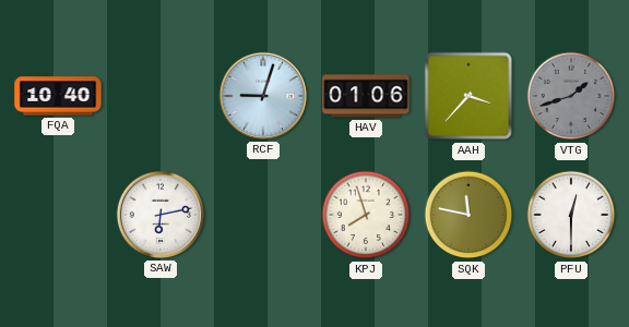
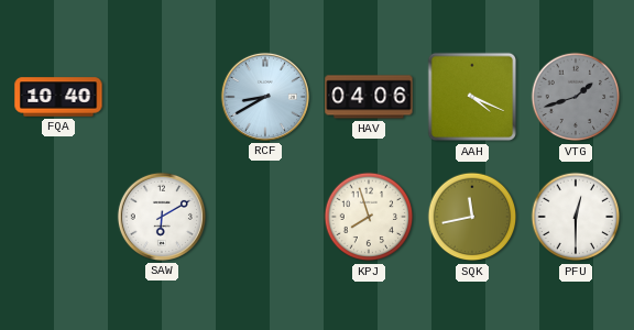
RCF: 9:03 -> 8:40 (265, 97)
HAV: 01:06 -> 04:06 (369, 97)
AAH: 3:37 -> 4:19 (472, 97)
SAW: 6:13 -> 6:10 (162, 217)
SQK: 11:47 -> 11:43 (472, 217)
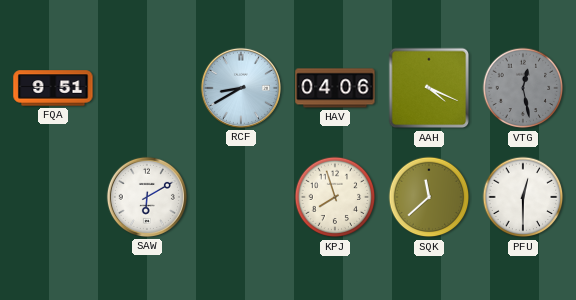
FQA: 10:40 -> 9:51 (53, 88)
VTG: 1:42 -> 12:28 (523, 88)
SQK: 11:43 -> 11:38 (429, 197)
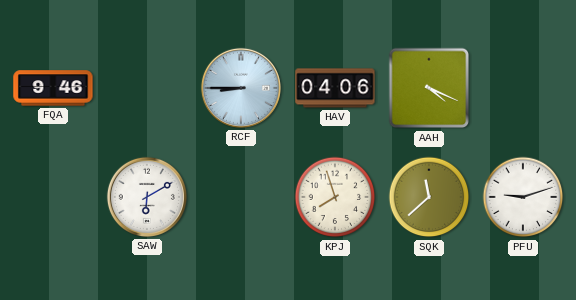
FQA: 9:51 -> 9:46 (53, 88)
RCF: 8:40 -> 8:45 (241, 88)
VTG: 12:28 -> none (523, 88)
PFU: 12:30 -> 9:12 (523, 197)
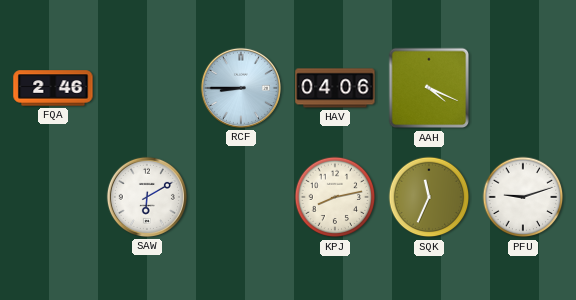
FQA: 9:46 -> 2:46 (53, 88)
KPJ: 7:57 -> 8:13 (335, 197)
SQK: 11:38 -> 11:34 (429, 197)
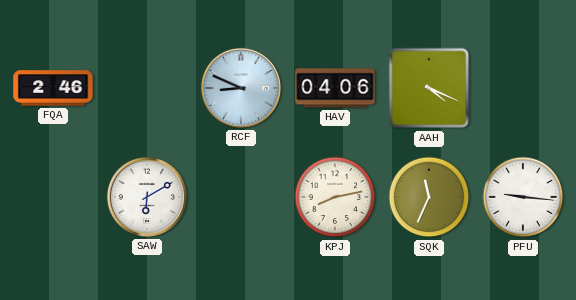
RCF: 8:45 -> 8:49 (241, 88)
PFU: 9:12 -> 9:16 (523, 197)
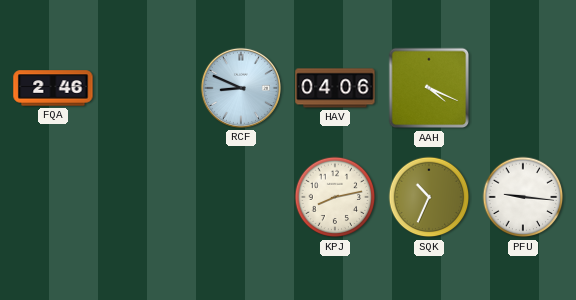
SAW: 6:10 -> none (147, 197)
SQK: 11:34 -> 10:34 (429, 197)
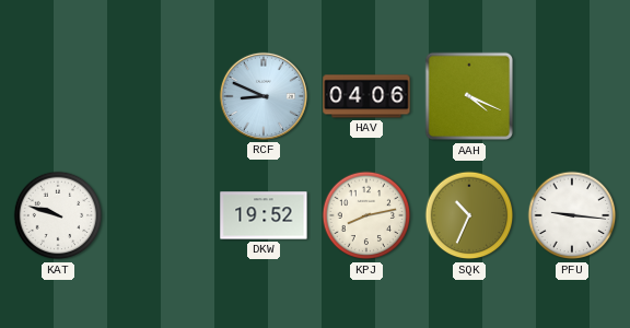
FQA: 2:46 -> none (53, 88)
KAT: none -> 9:48 (58, 215)
DKW: none -> 19:52 (264, 215)
